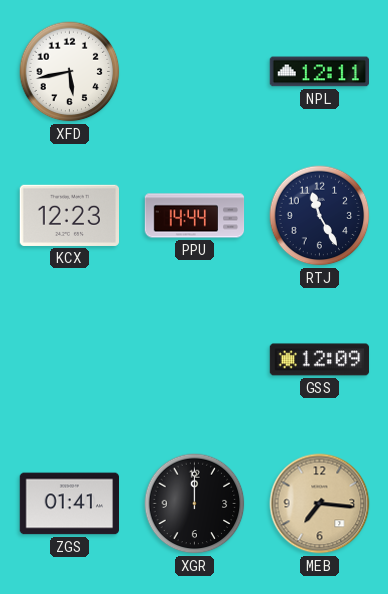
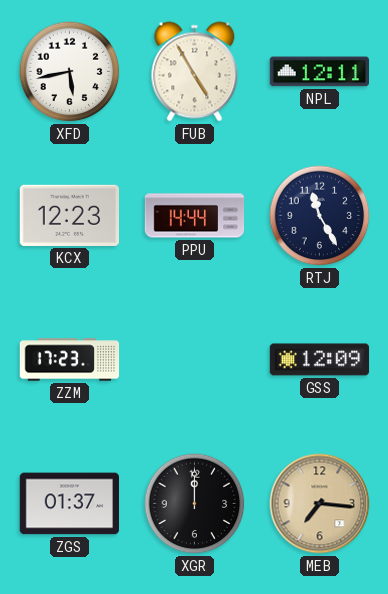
FUB: none -> 4:55 (195, 72)
ZZM: none -> 17:23 (70, 360)
ZGS: 01:41 -> 01:37 (70, 504)
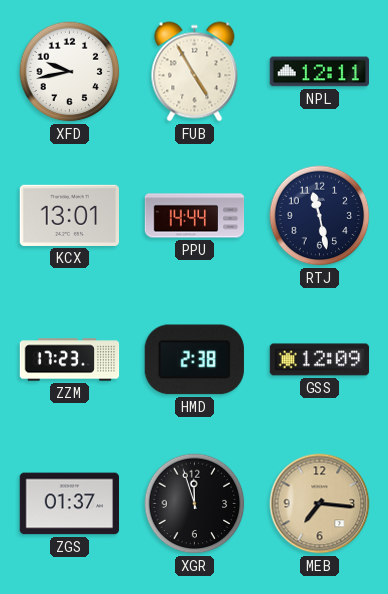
XFD: 5:43 -> 9:43 (70, 72)
KCX: 12:23 -> 13:01 (69, 215)
RTJ: 11:25 -> 11:28 (320, 216)
HMD: none -> 2:38 (194, 360)
XGR: 12:00 -> 11:57 (195, 504)
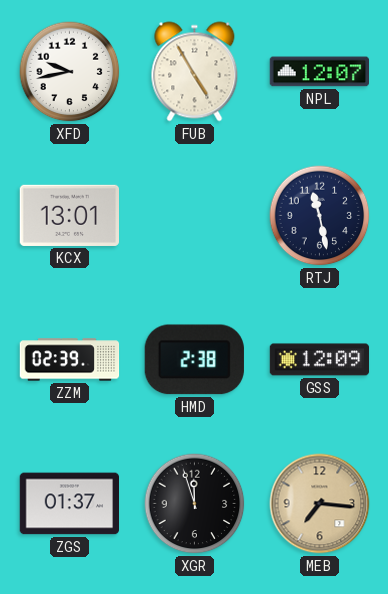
NPL: 12:11 -> 12:07 (319, 72)
PPU: 14:44 -> none (195, 216)
ZZM: 17:23 -> 02:39 (70, 360)
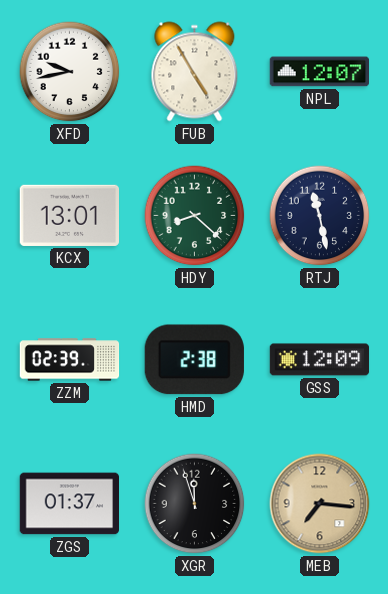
HDY: none -> 8:22 (195, 216)
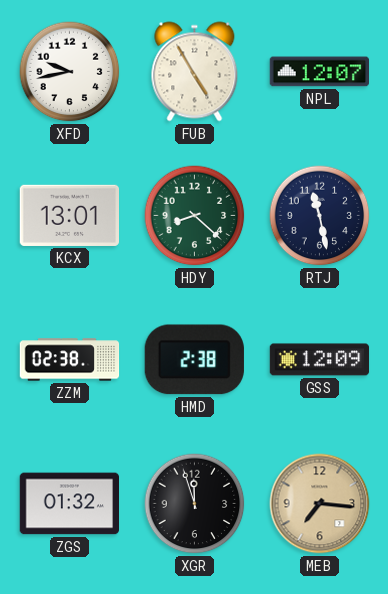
ZZM: 02:39 -> 02:38 (70, 360)
ZGS: 01:37 -> 01:32 (70, 504)
